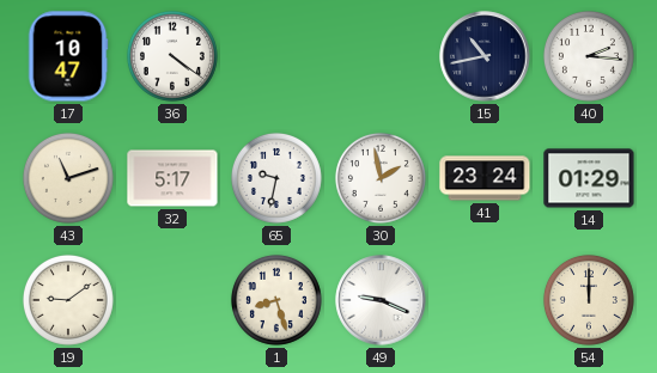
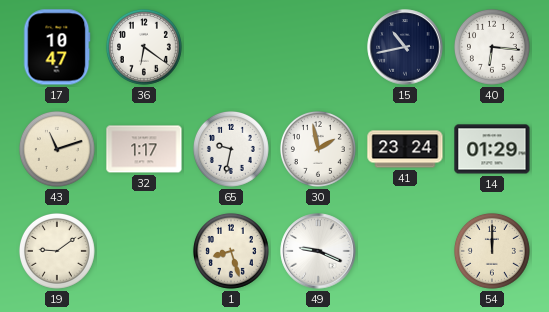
36: 4:21 -> 6:21 (144, 47)
40: 2:16 -> 6:16 (492, 47)
32: 5:17 -> 1:17 (144, 149)
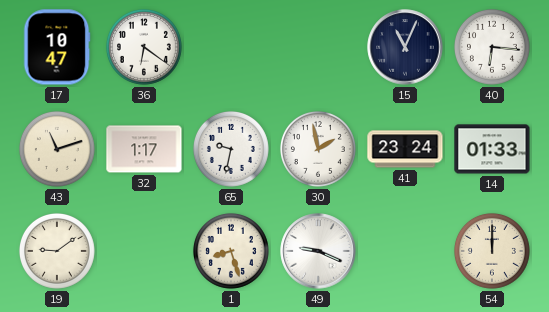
15: 10:43 -> 11:04 (405, 47)
14: 01:29 -> 01:33 (492, 149)
